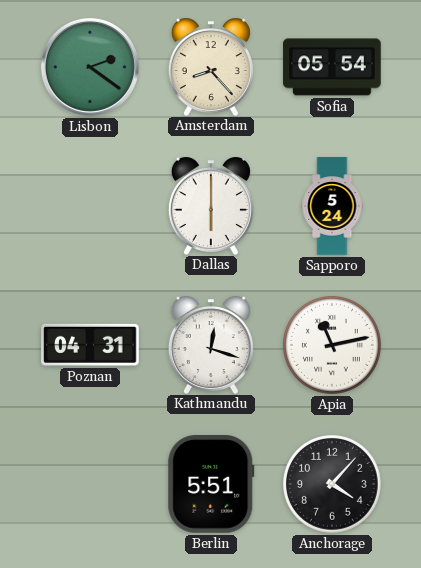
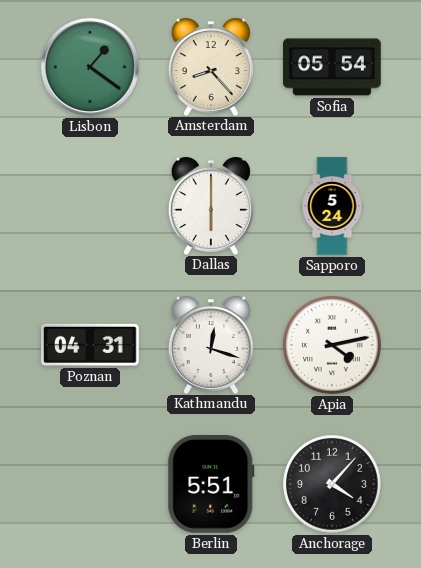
Lisbon: 2:21 -> 1:21 (90, 67)
Apia: 11:13 -> 4:13 (333, 346)
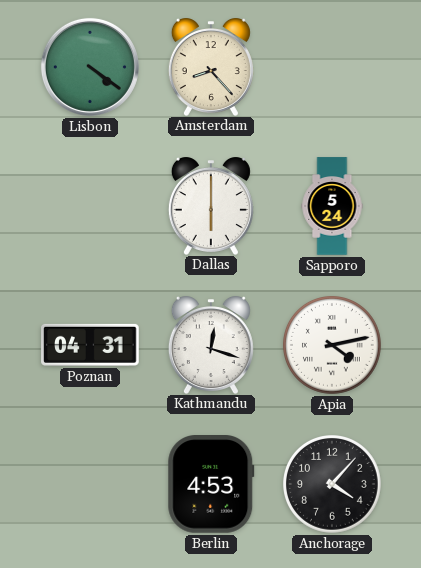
Lisbon: 1:21 -> 4:21 (90, 67)
Sofia: 05:54 -> none (332, 67)
Berlin: 5:51 -> 4:53 (211, 485)
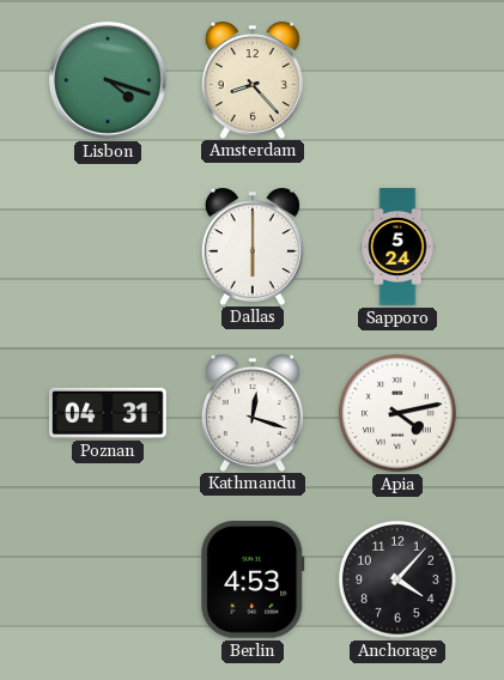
Lisbon: 4:21 -> 4:18 (108, 80)
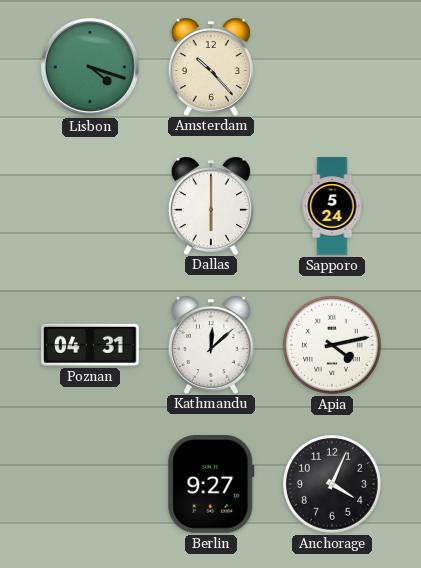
Amsterdam: 8:23 -> 10:23 (211, 67)
Kathmandu: 12:18 -> 12:08 (211, 345)
Berlin: 4:53 -> 9:27 (211, 485)
Anchorage: 4:07 -> 4:04 (333, 485)
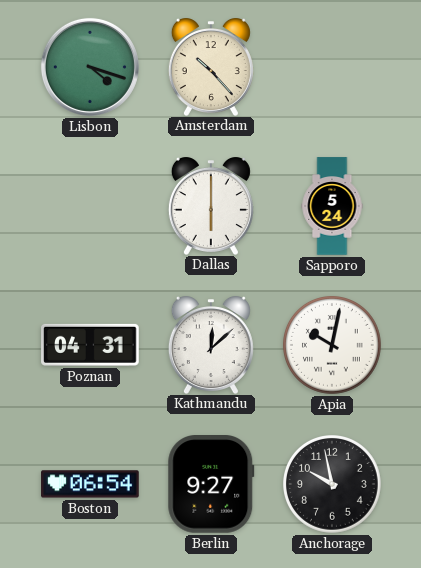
Apia: 4:13 -> 10:02 (333, 346)
Boston: none -> 06:54 (90, 484)
Anchorage: 4:04 -> 9:58 (333, 485)
